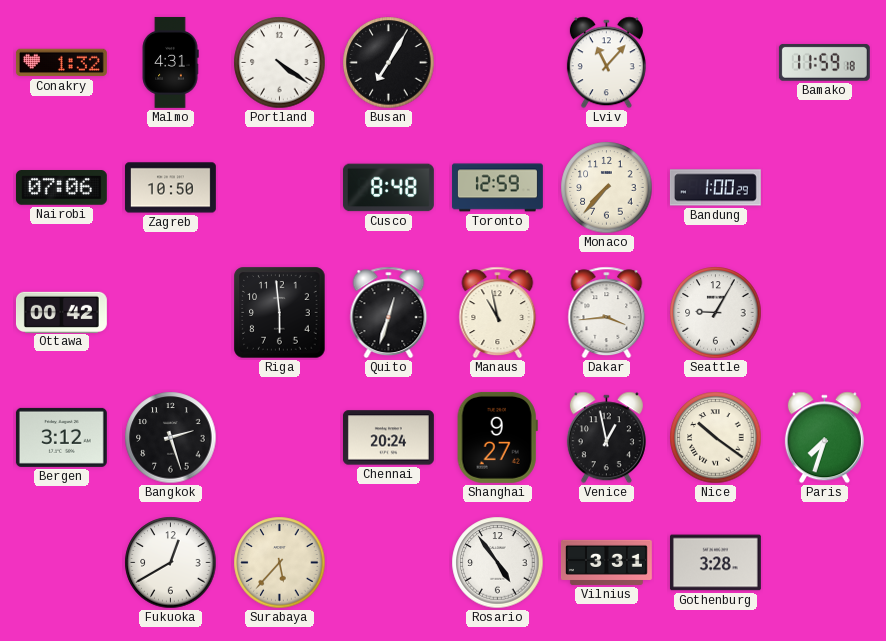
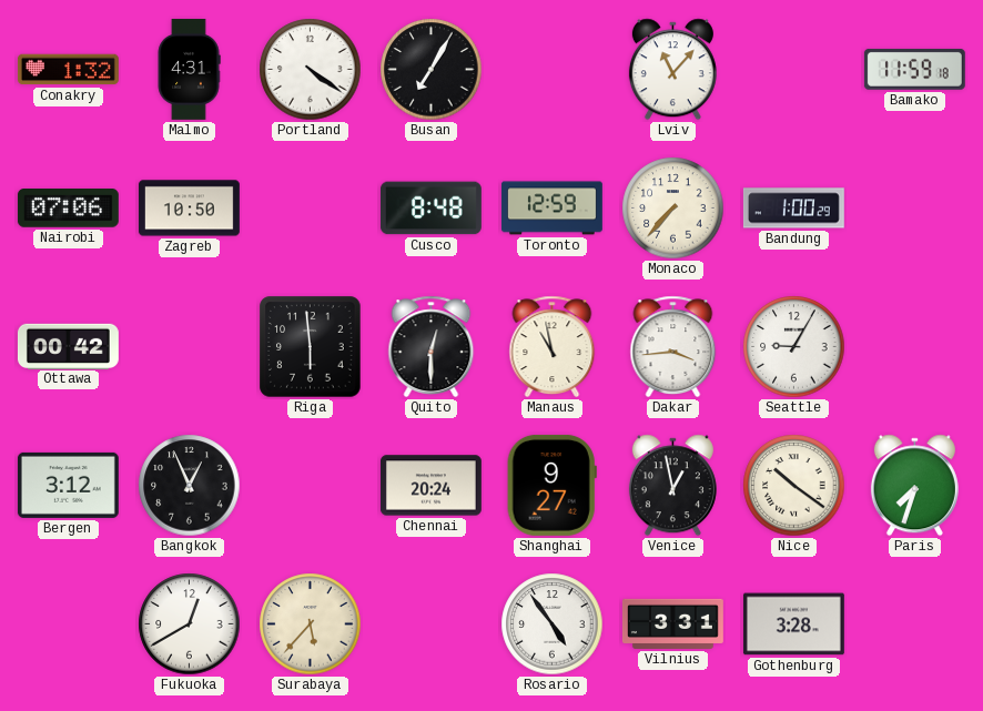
Quito: 12:33 -> 12:30 (432, 346)
Bangkok: 2:27 -> 12:56 (190, 486)
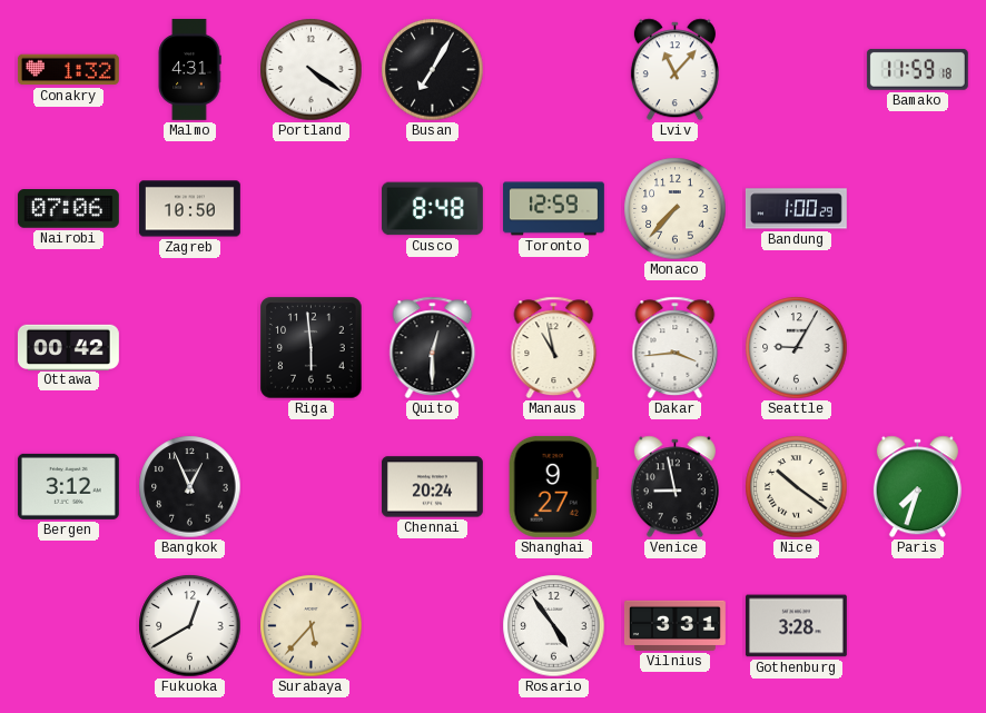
Venice: 12:58 -> 8:58 (674, 487)
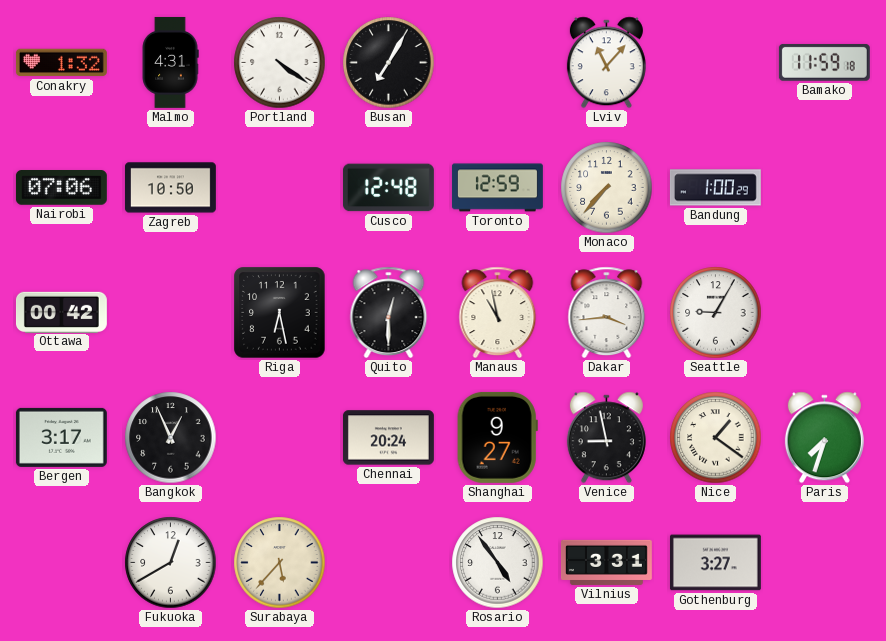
Cusco: 8:48 -> 12:48 (388, 188)
Riga: 5:59 -> 6:28 (280, 313)
Bergen: 3:12 -> 3:17 (61, 437)
Nice: 10:21 -> 1:21 (716, 438)
Gothenburg: 3:28 -> 3:27 (715, 563)
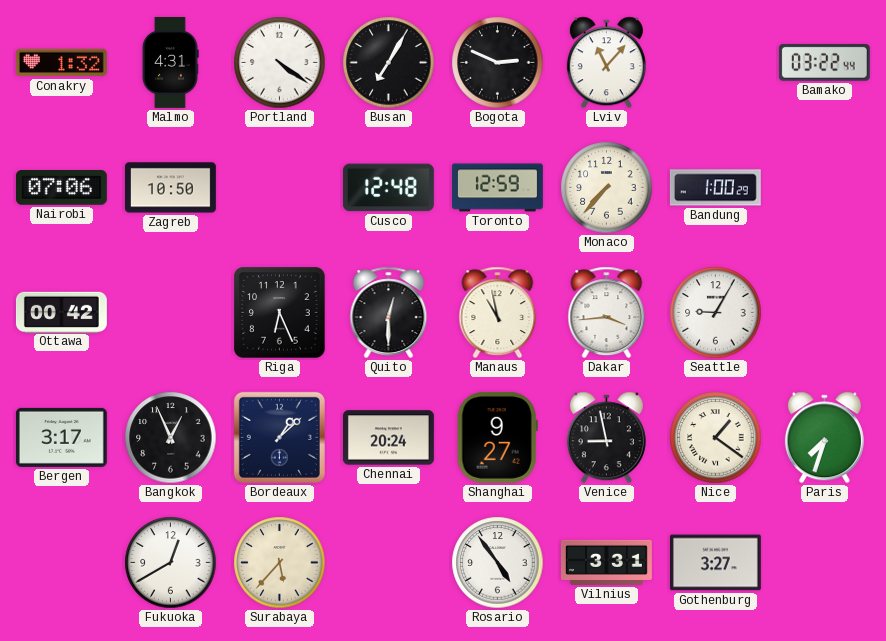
Bogota: none -> 2:49 (498, 63)
Bamako: 11:59 -> 03:22 (824, 62)
Riga: 6:28 -> 6:26 (280, 313)
Bordeaux: none -> 1:08 (279, 437)
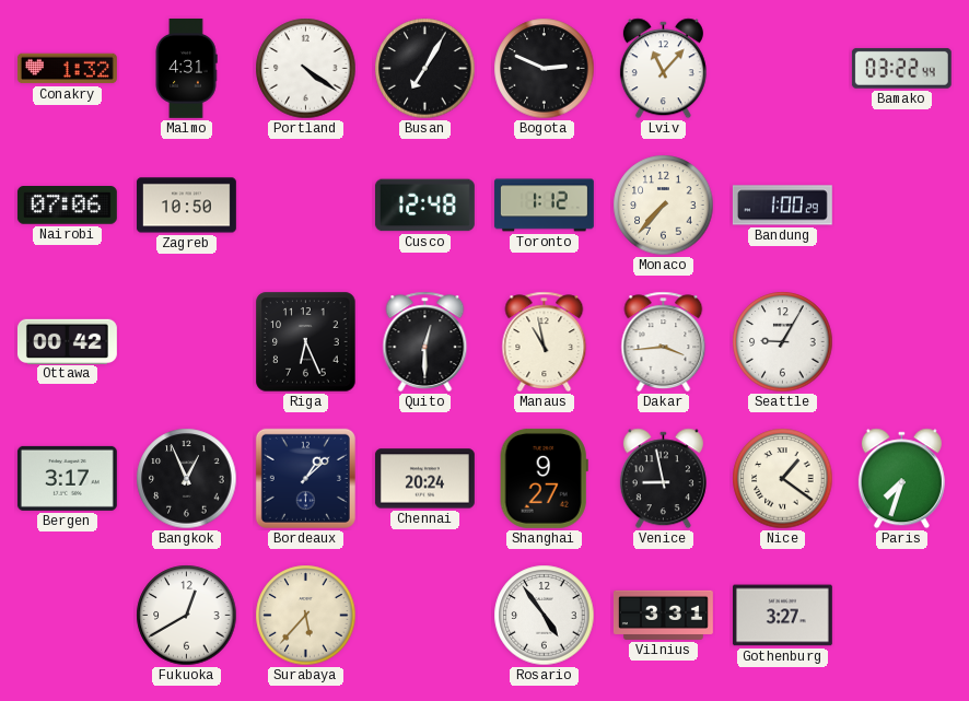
Toronto: 12:59 -> 1:12 (545, 206)
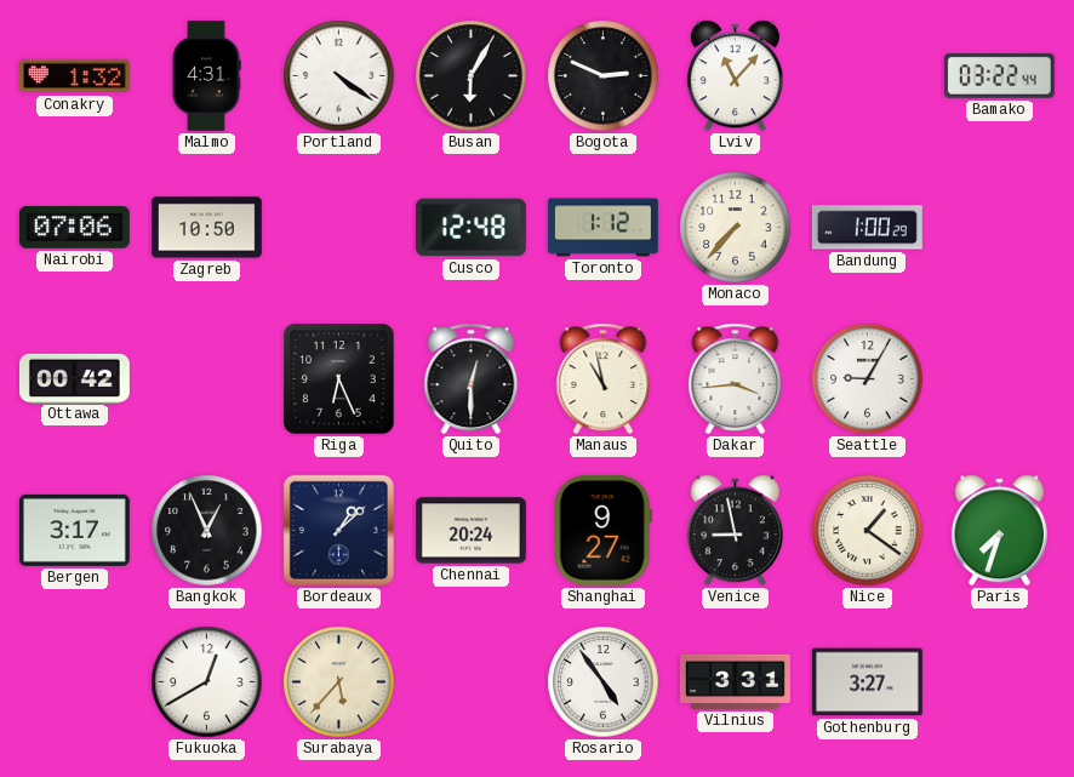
Busan: 7:05 -> 6:05 (472, 76)
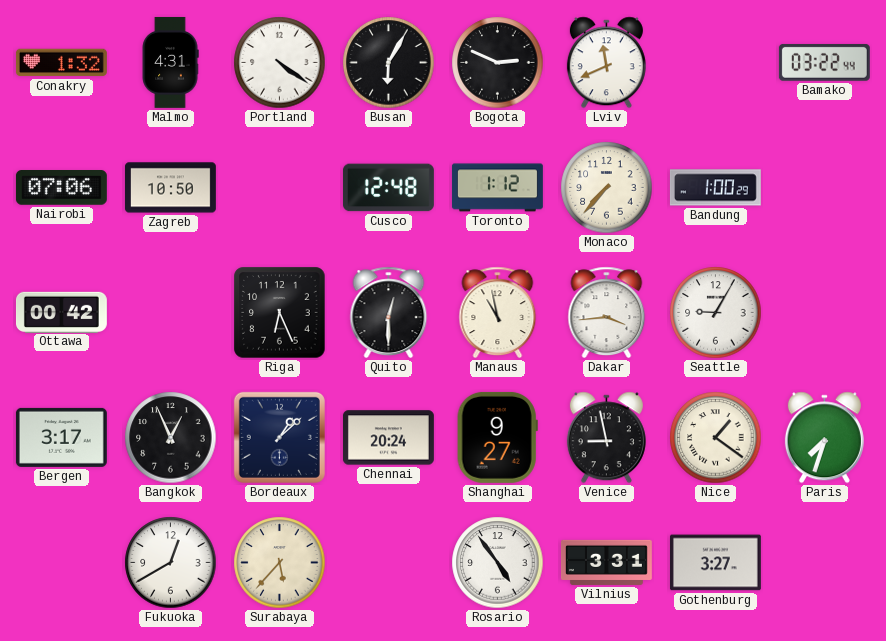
Lviv: 11:07 -> 11:41 (606, 63)
